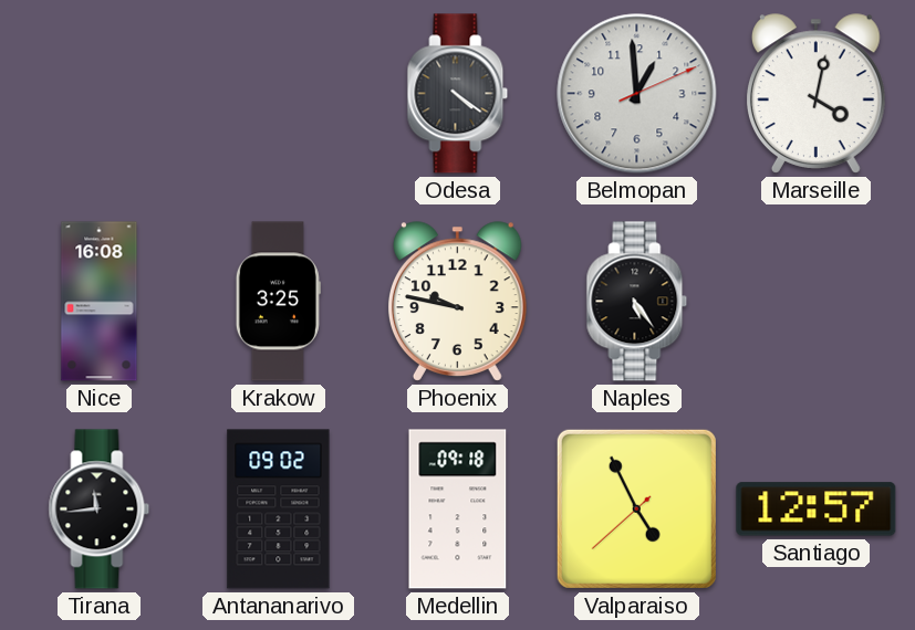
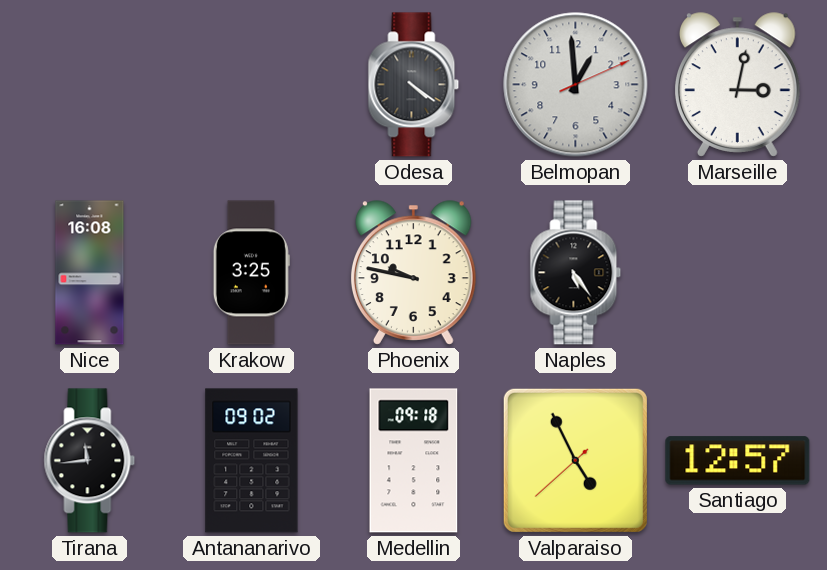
Marseille: 4:02 -> 3:02 (737, 85)
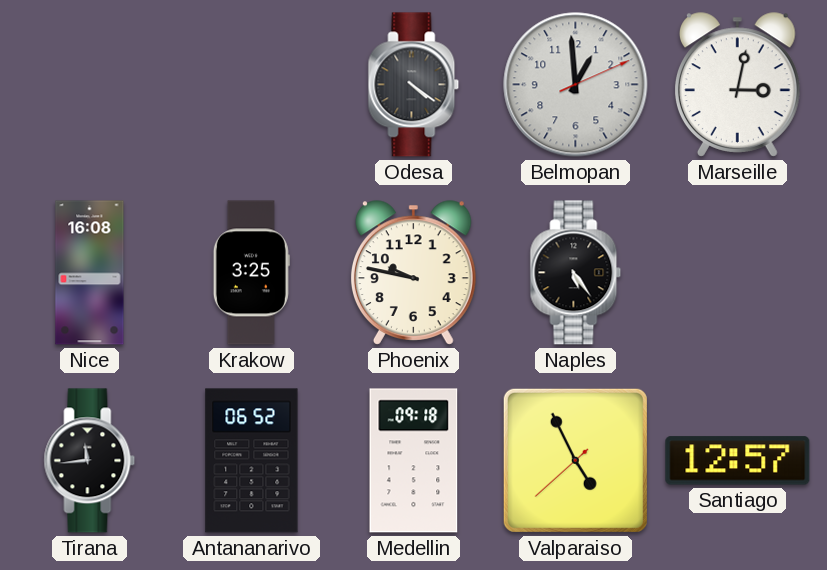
Antananarivo: 09:02 -> 06:52 (252, 461)
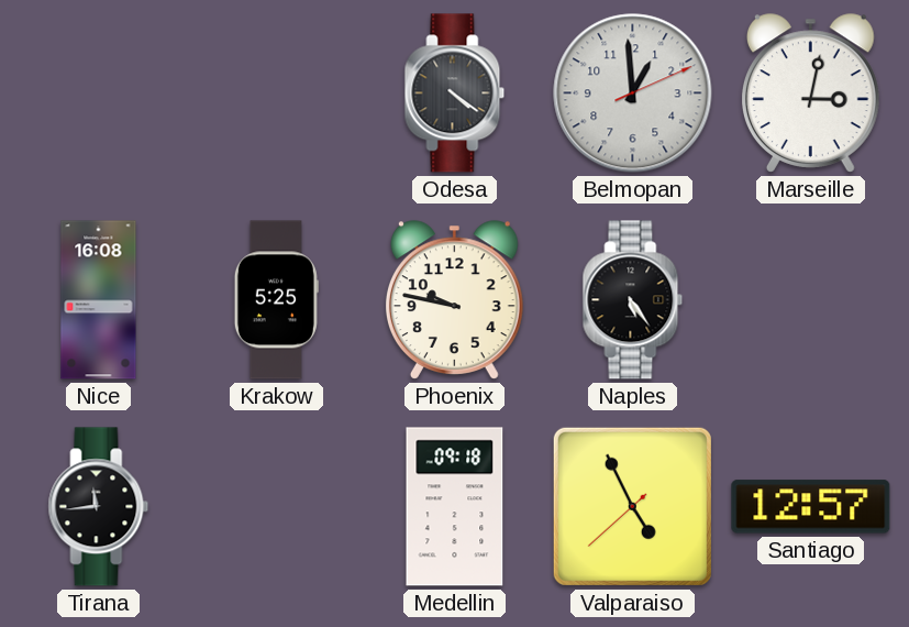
Krakow: 3:25 -> 5:25 (276, 300)
Antananarivo: 06:52 -> none (252, 461)
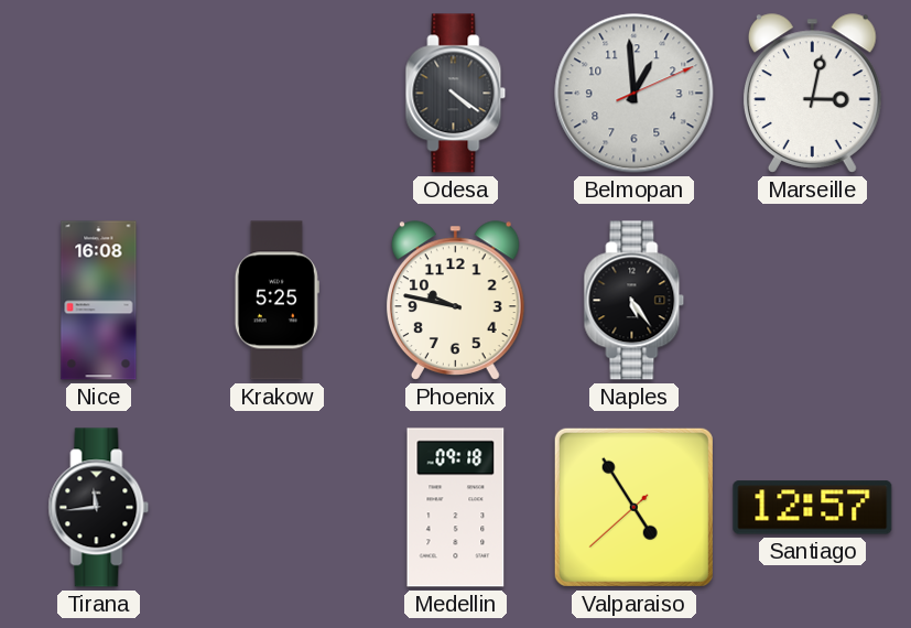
Valparaiso: 4:55 -> 4:54 (633, 507)
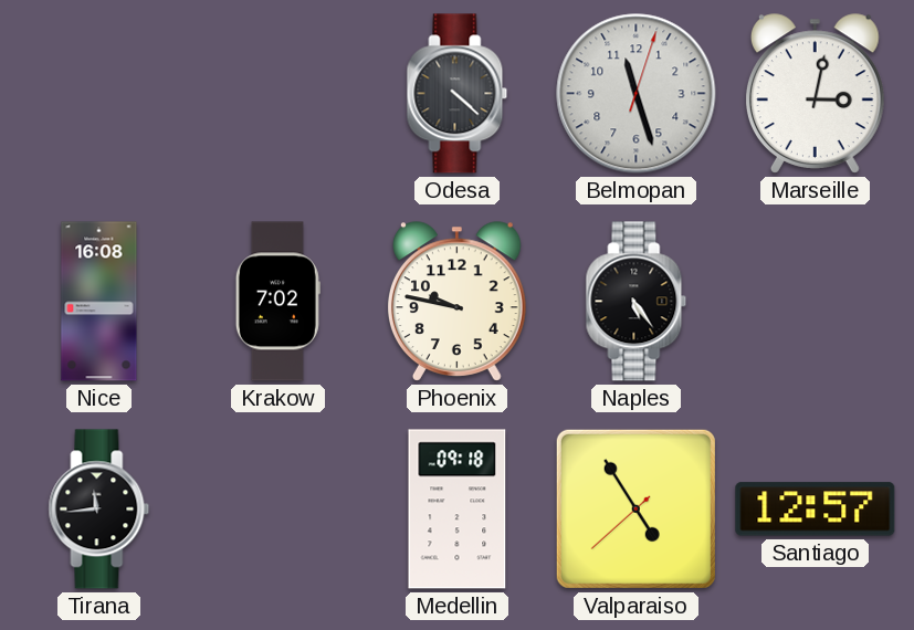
Odesa: 4:21 -> 4:22 (458, 94)
Belmopan: 12:59 -> 11:27 (637, 94)
Krakow: 5:25 -> 7:02 (277, 302)
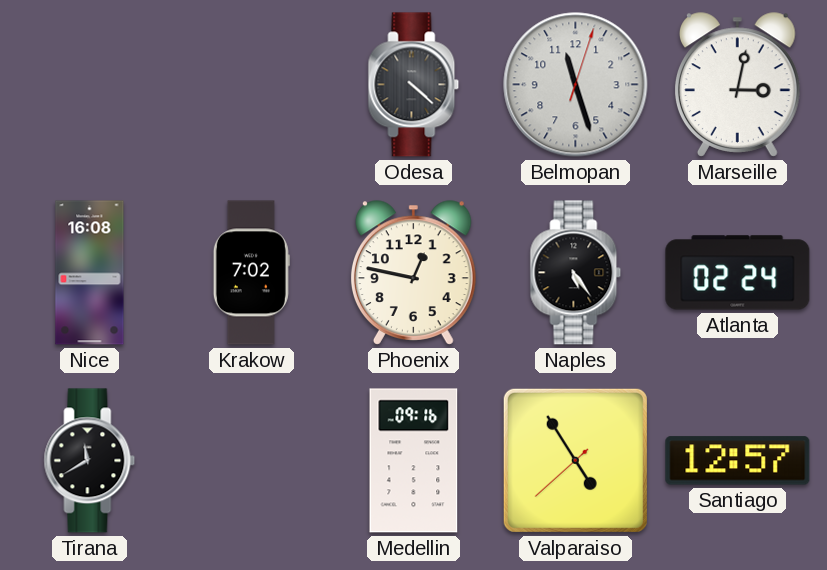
Phoenix: 9:47 -> 12:47 (413, 273)
Atlanta: none -> 02:24 (738, 273)
Tirana: 11:44 -> 11:40 (90, 461)
Medellin: 09:18 -> 09:16 (414, 461)
